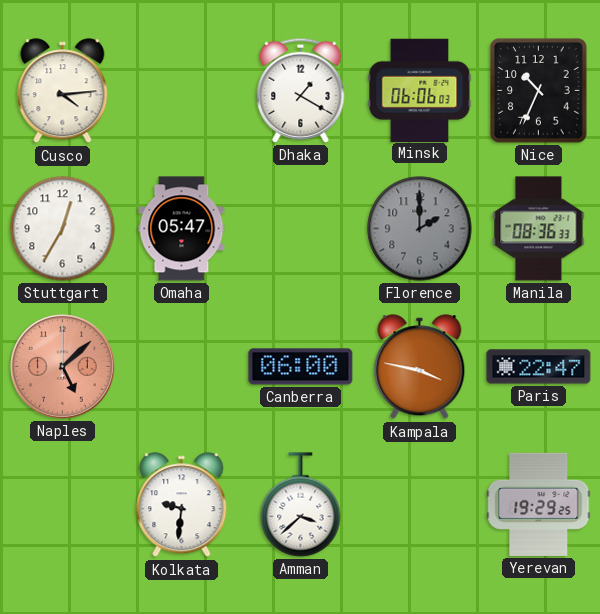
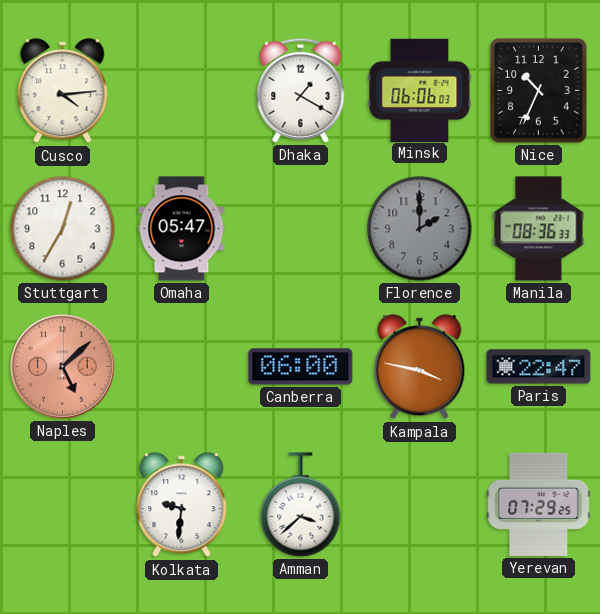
Yerevan: 19:29 -> 07:29 (539, 504)
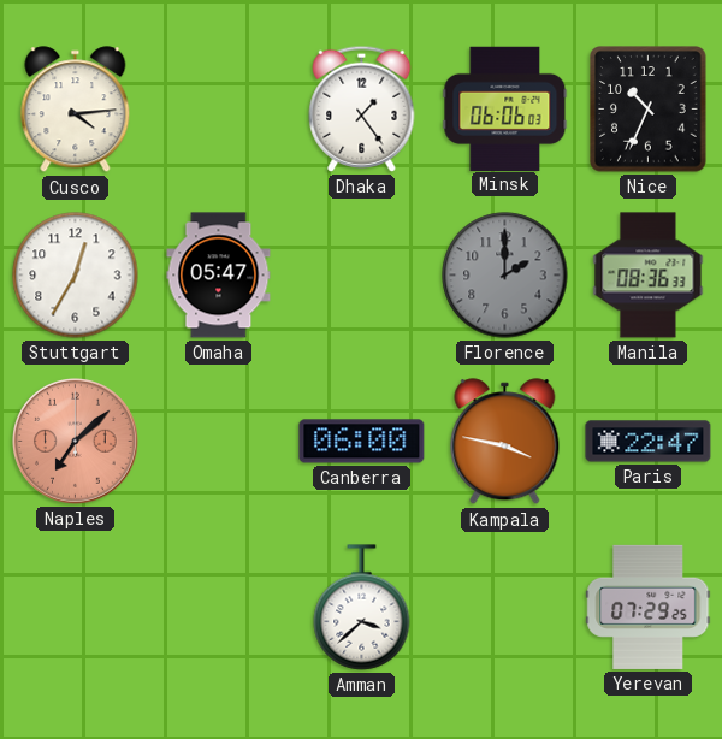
Dhaka: 1:20 -> 1:24 (362, 108)
Naples: 5:08 -> 7:08 (76, 442)
Kolkata: 9:31 -> none (182, 505)
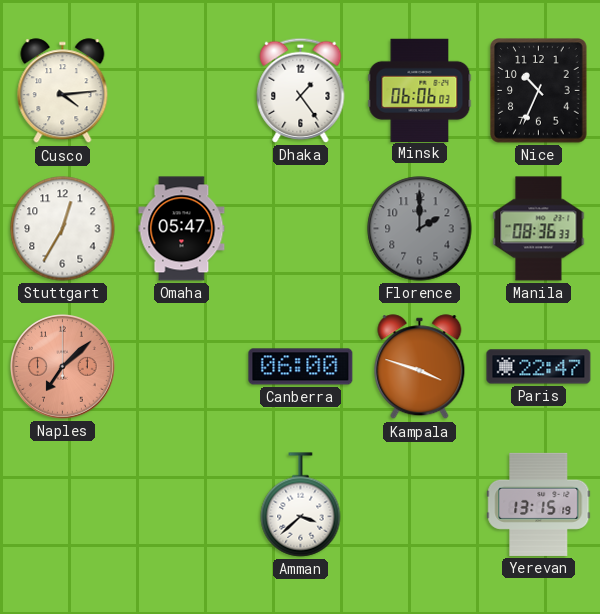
Kampala: 3:47 -> 3:48 (420, 367)
Yerevan: 07:29 -> 13:15 (539, 504)
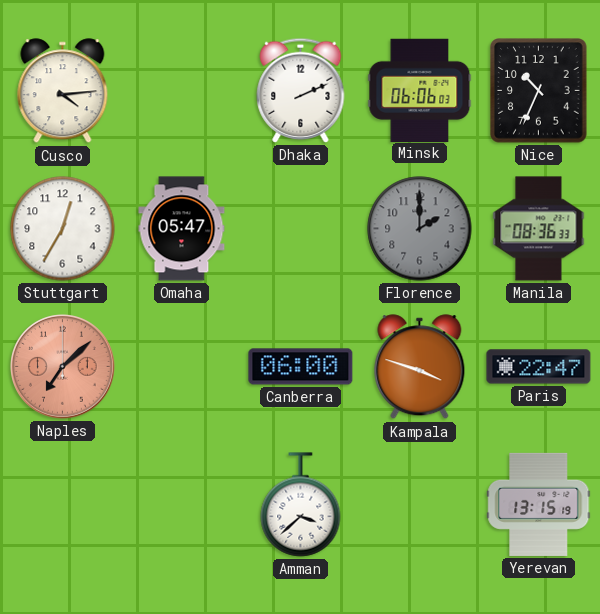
Dhaka: 1:24 -> 2:11 (301, 90)
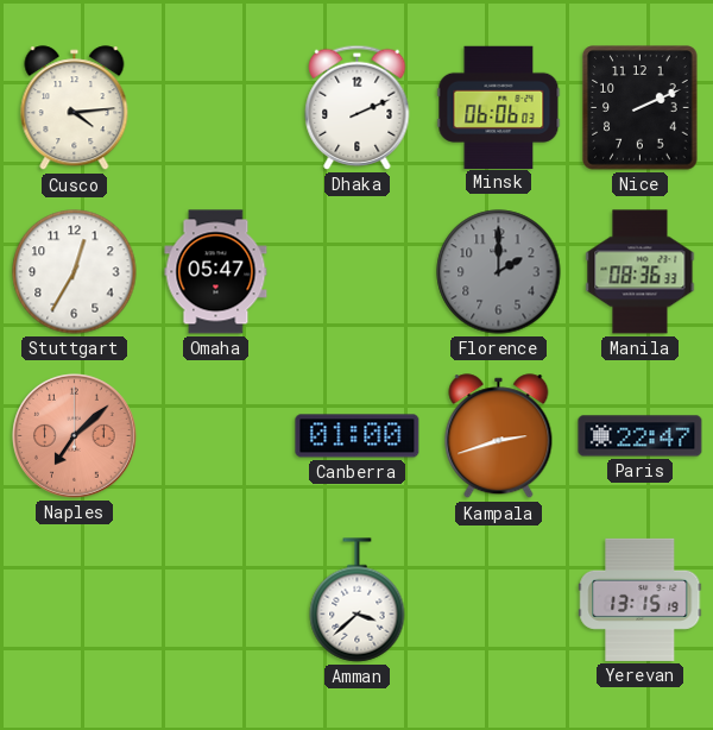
Nice: 10:34 -> 2:11 (641, 108)
Canberra: 06:00 -> 01:00 (358, 436)
Kampala: 3:48 -> 2:42 (499, 436)
